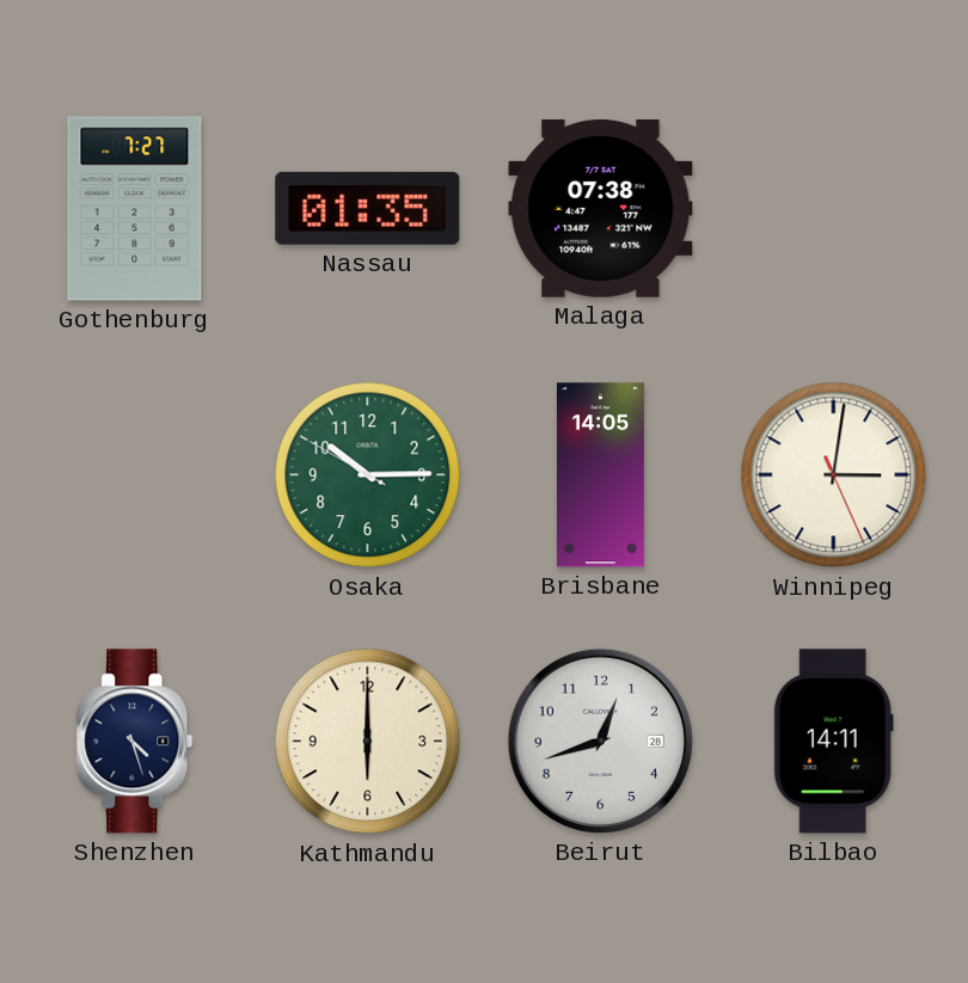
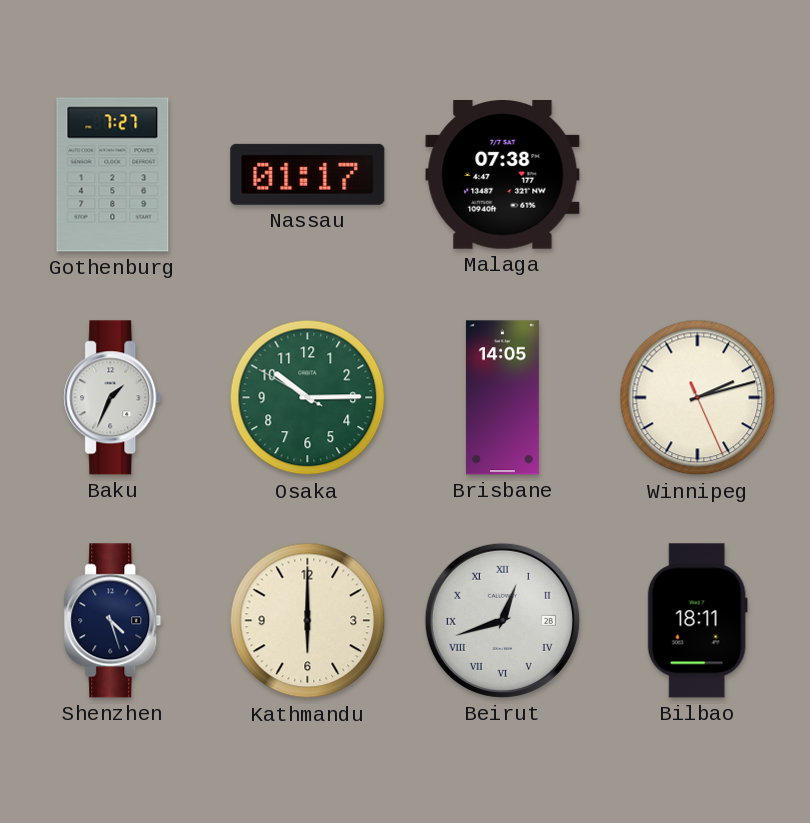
Nassau: 01:35 -> 01:17 (308, 174)
Baku: none -> 1:34 (113, 398)
Winnipeg: 3:01 -> 2:12 (698, 398)
Beirut numerals: Arabic -> Roman (502, 620)
Bilbao: 14:11 -> 18:11 (697, 621)
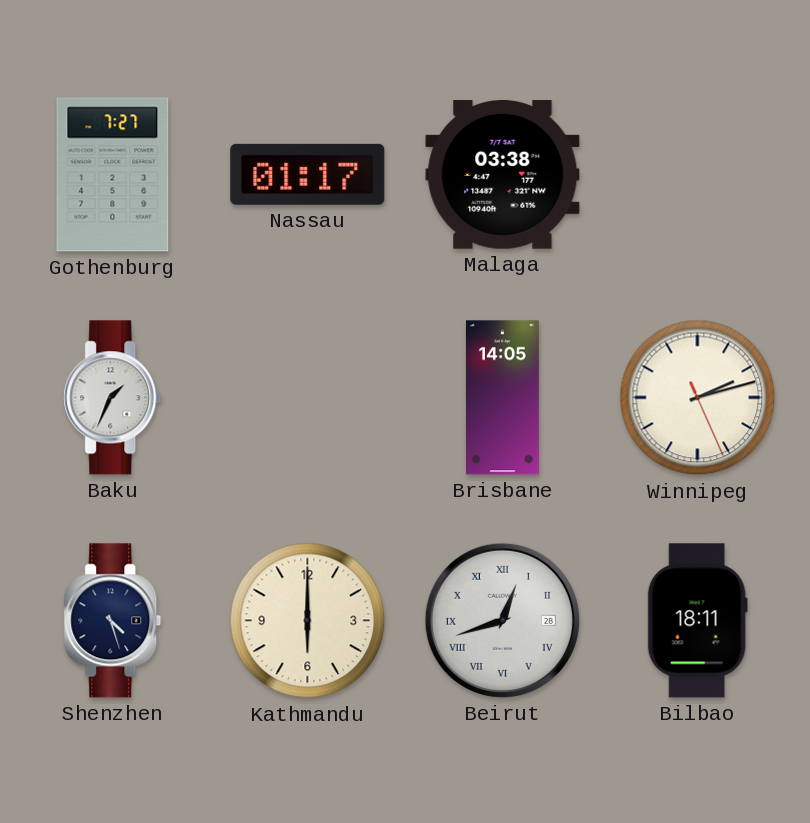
Malaga: 07:38 -> 03:38 (503, 175)
Osaka: 10:14 -> none (308, 398)
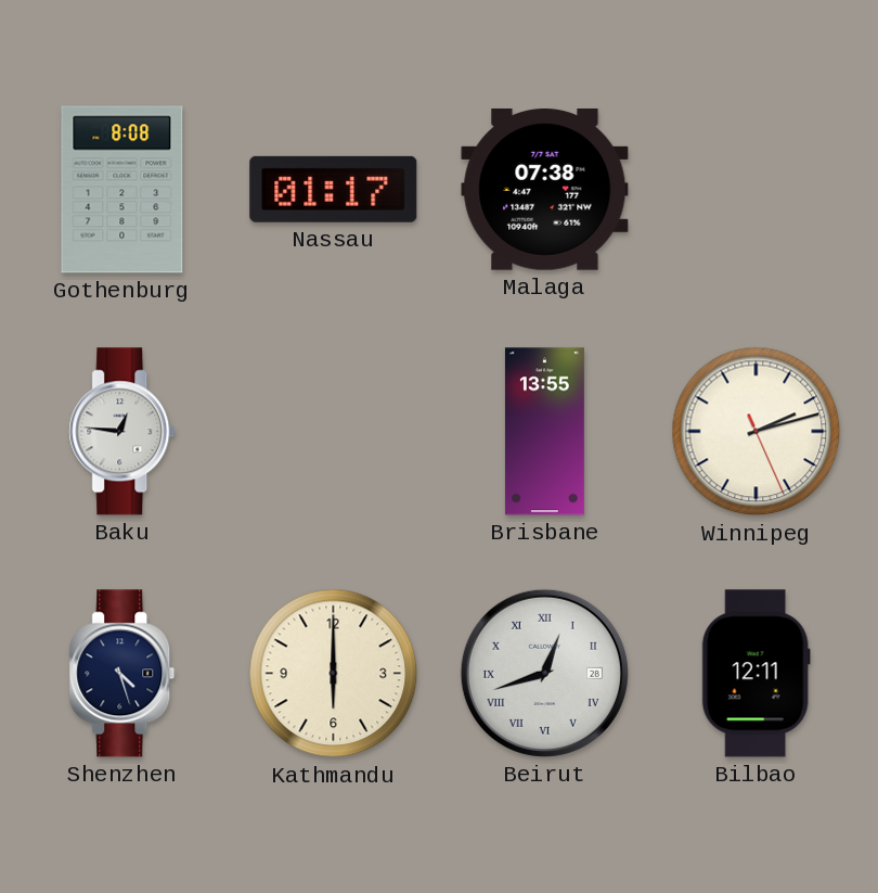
Gothenburg: 7:27 -> 8:08 (122, 190)
Malaga: 03:38 -> 07:38 (545, 190)
Baku: 1:34 -> 12:46 (122, 432)
Brisbane: 14:05 -> 13:55 (544, 432)
Bilbao: 18:11 -> 12:11 (756, 674)
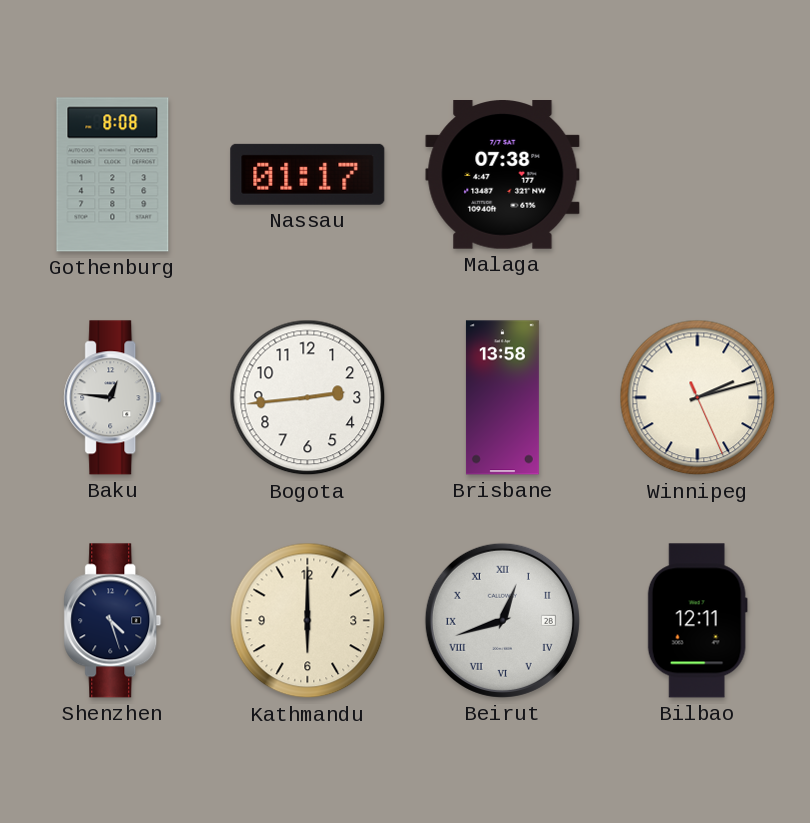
Bogota: none -> 2:44 (308, 398)
Brisbane: 13:55 -> 13:58 (502, 398)
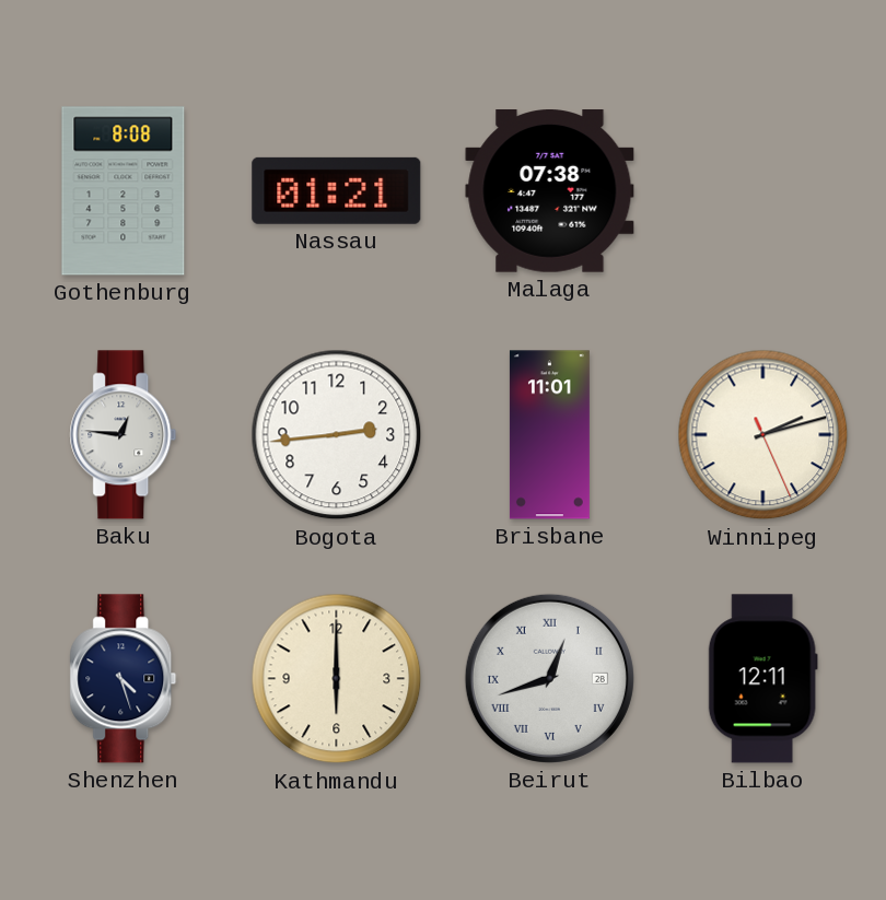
Nassau: 01:17 -> 01:21 (337, 190)
Brisbane: 13:58 -> 11:01 (549, 435)
